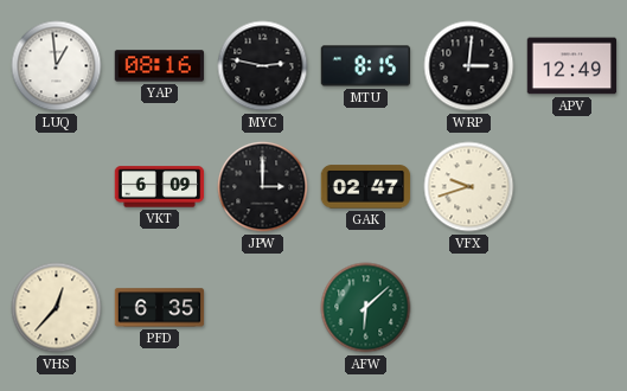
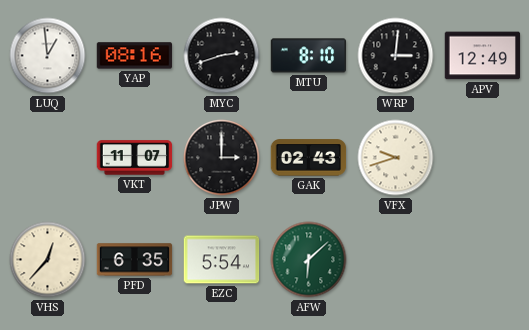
MYC: 2:47 -> 2:42 (222, 56)
MTU: 8:15 -> 8:10 (309, 56)
VKT: 6:09 -> 11:07 (135, 158)
GAK: 02:47 -> 02:43 (309, 158)
EZC: none -> 5:54 (222, 260)
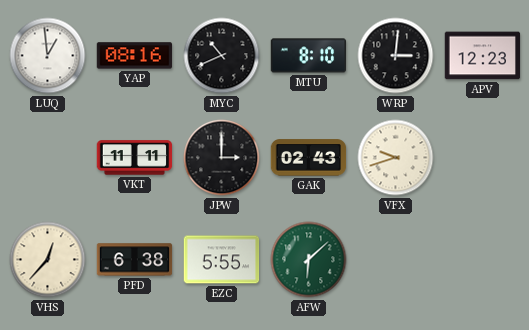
MYC: 2:42 -> 10:41 (222, 56)
APV: 12:49 -> 12:23 (483, 56)
VKT: 11:07 -> 11:11 (135, 158)
PFD: 6:35 -> 6:38 (135, 260)
EZC: 5:54 -> 5:55 (222, 260)
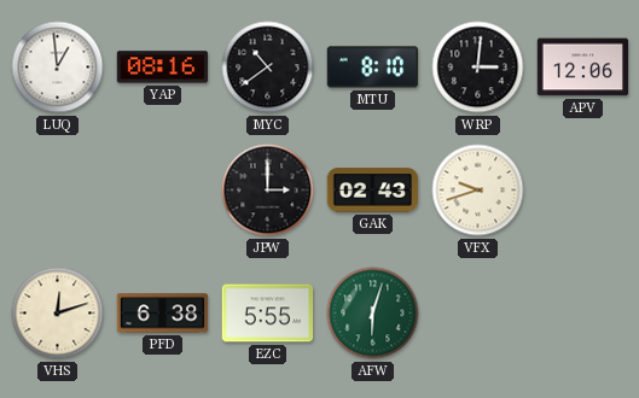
MYC: 10:41 -> 10:39 (268, 68)
APV: 12:23 -> 12:06 (583, 68)
VKT: 11:11 -> none (135, 158)
VHS: 12:37 -> 12:12 (58, 314)
AFW: 6:08 -> 6:03 (373, 314)
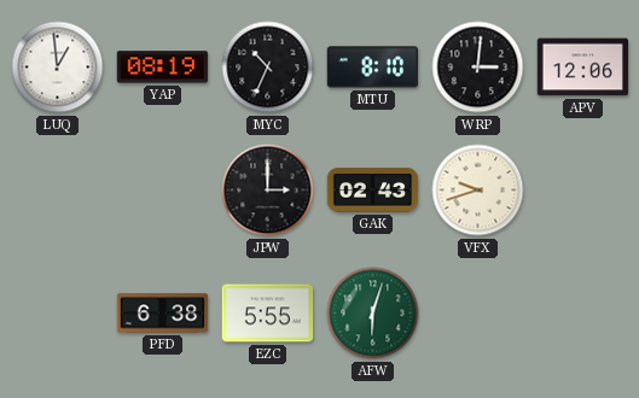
YAP: 08:16 -> 08:19 (163, 68)
MYC: 10:39 -> 10:34 (268, 68)
VHS: 12:12 -> none (58, 314)
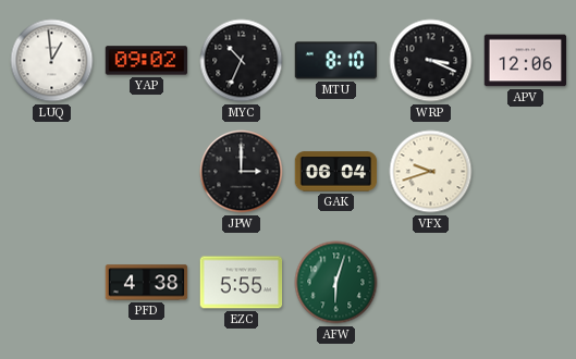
YAP: 08:19 -> 09:02 (147, 61)
WRP: 3:01 -> 3:19 (431, 61)
GAK: 02:43 -> 06:04 (336, 172)
PFD: 6:38 -> 4:38 (147, 283)
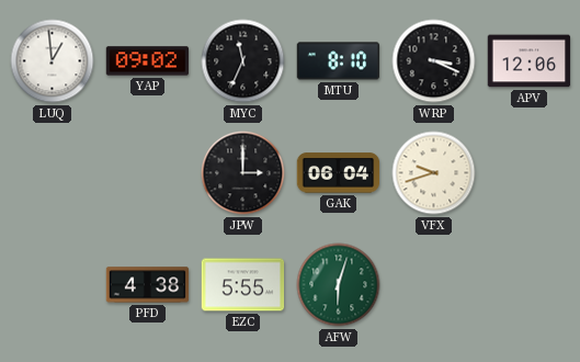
MYC: 10:34 -> 11:34 (243, 61)
